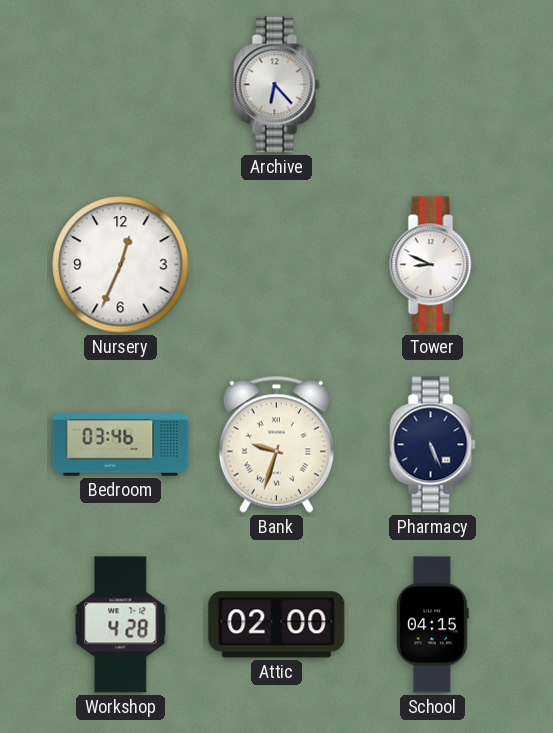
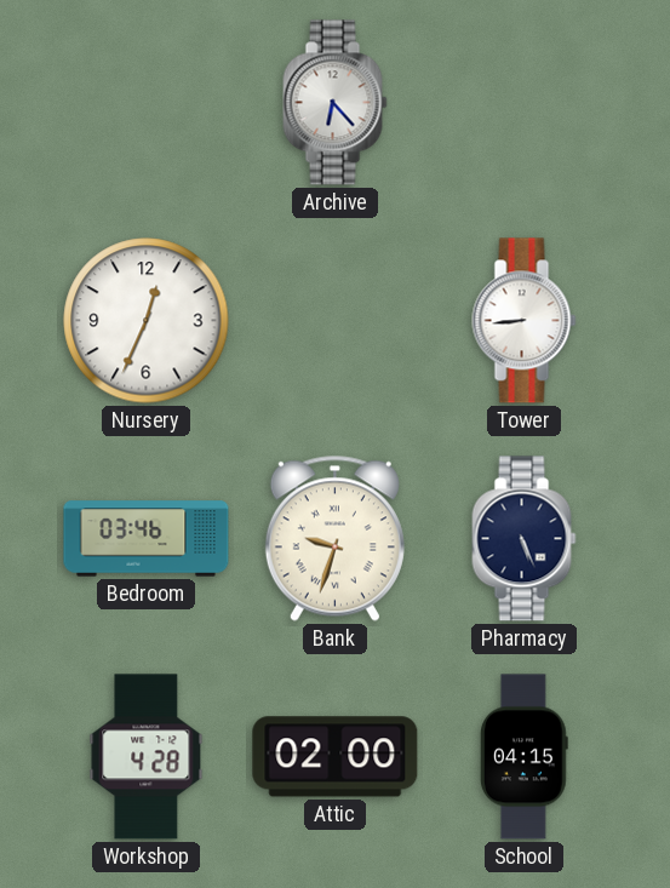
Tower: 8:49 -> 8:44 (525, 321)
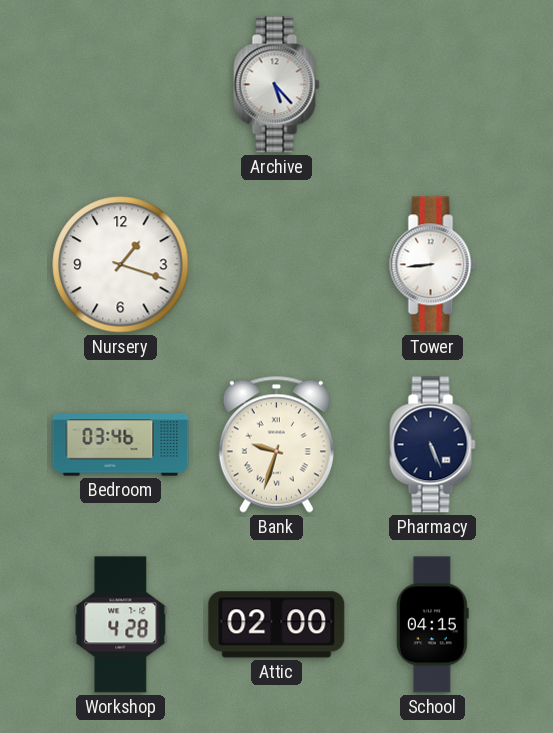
Archive: 6:23 -> 5:23 (277, 85)
Nursery: 12:34 -> 1:18 (121, 265)
